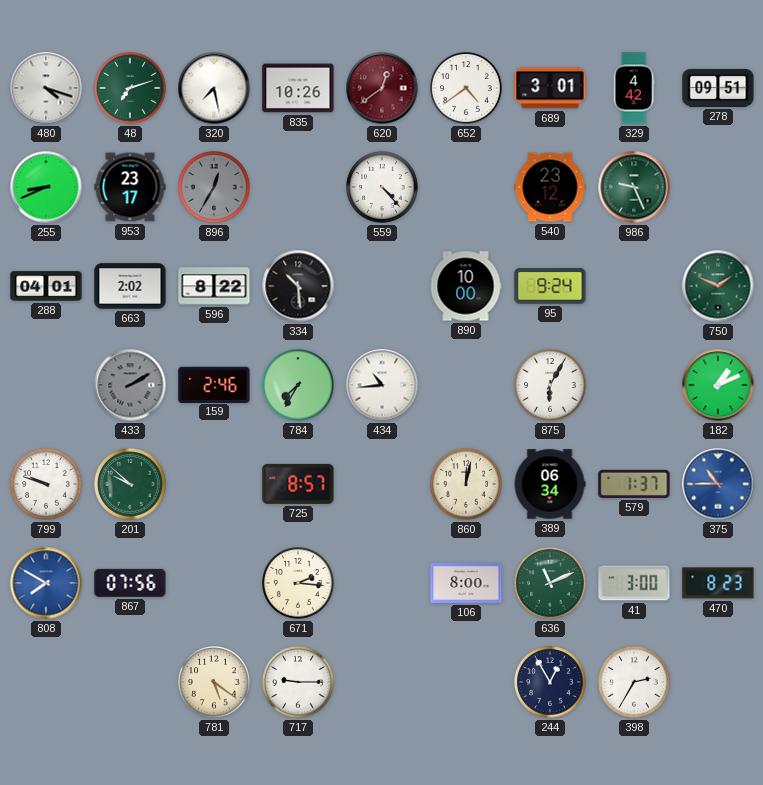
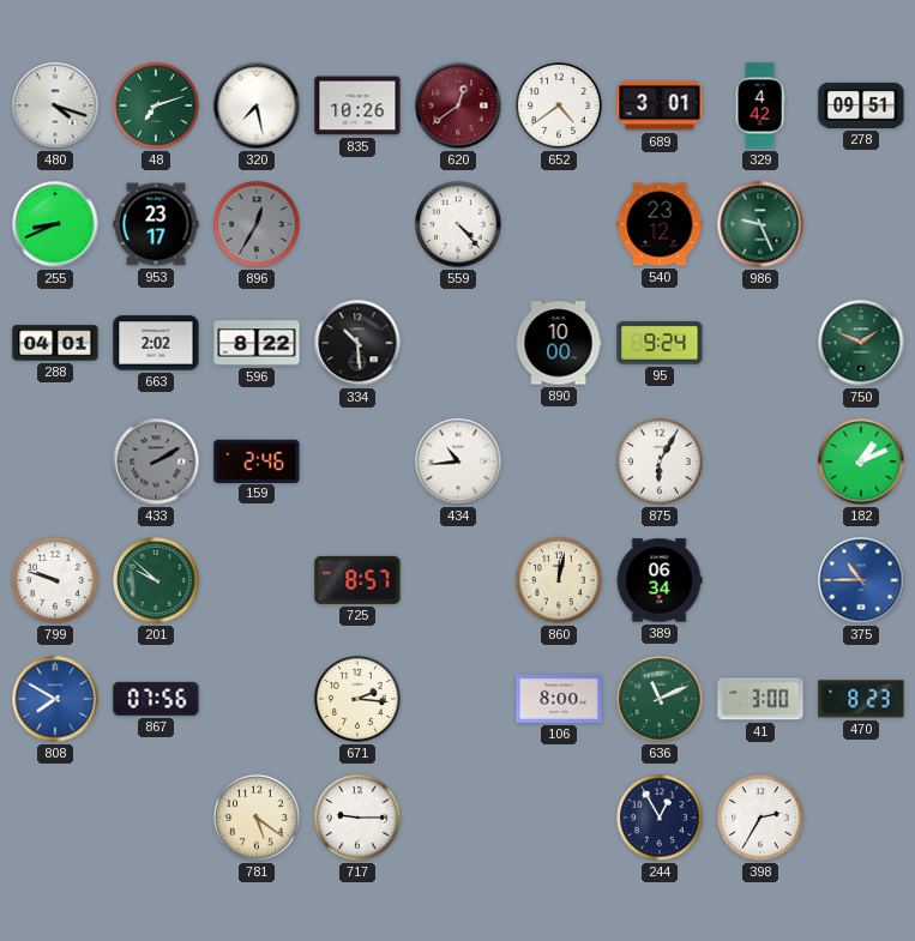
784: 7:35 -> none (298, 385)
579: 1:37 -> none (634, 484)
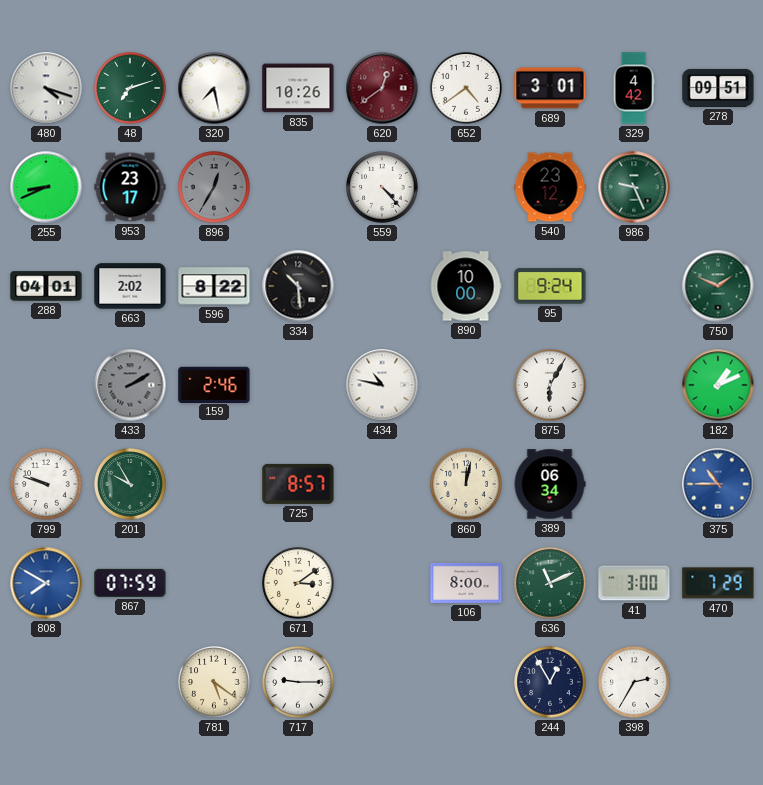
434: 10:44 -> 10:47 (382, 385)
201: 9:52 -> 9:55 (130, 484)
867: 07:56 -> 07:59 (130, 583)
671: 2:16 -> 3:09 (298, 583)
470: 8:23 -> 7:29 (718, 583)
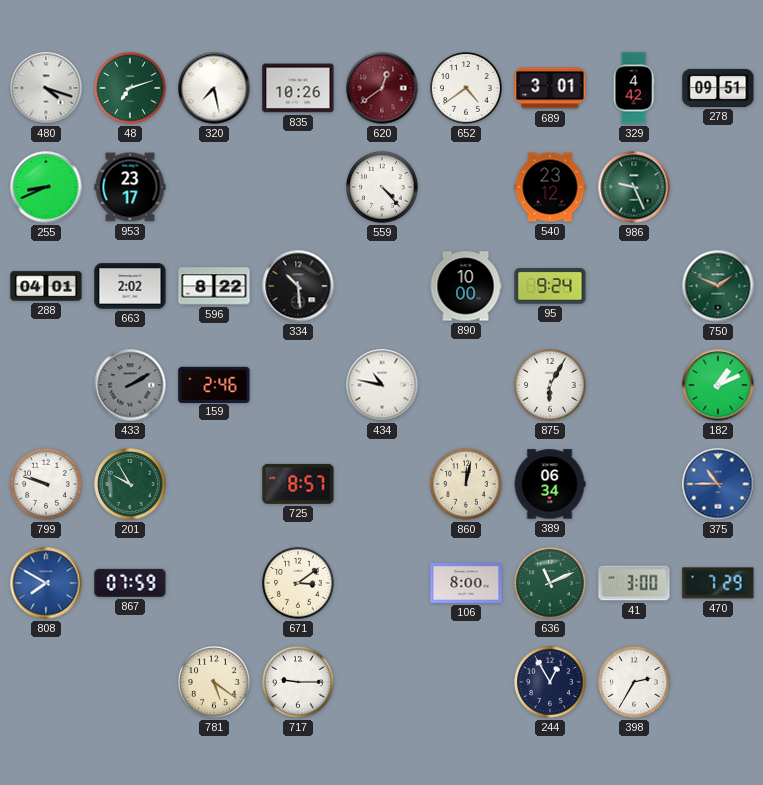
896: 12:35 -> none (214, 187)
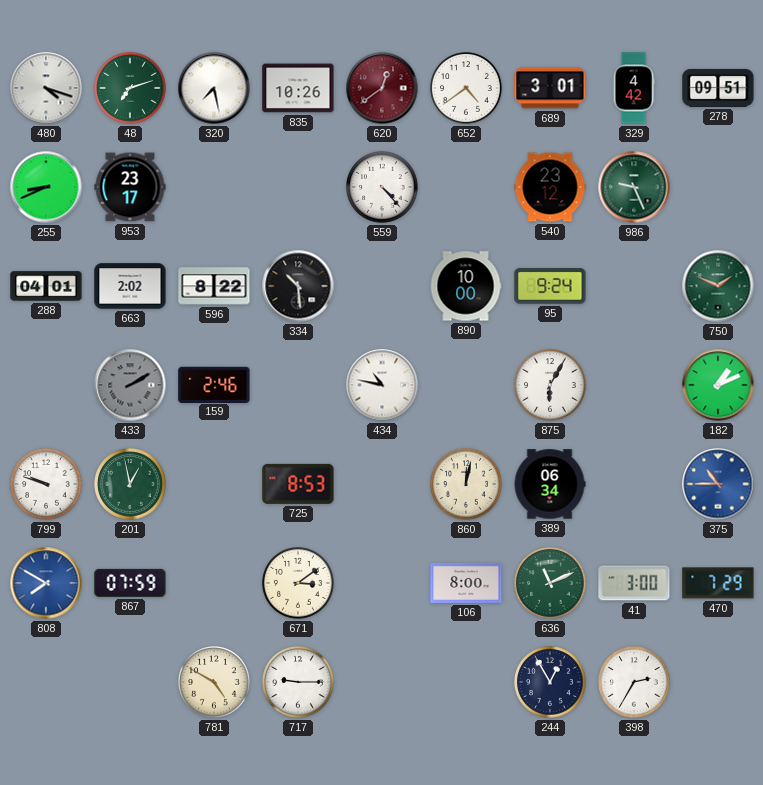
201: 9:55 -> 12:58 (130, 484)
725: 8:57 -> 8:53 (298, 484)
781: 5:21 -> 4:50 (214, 682)
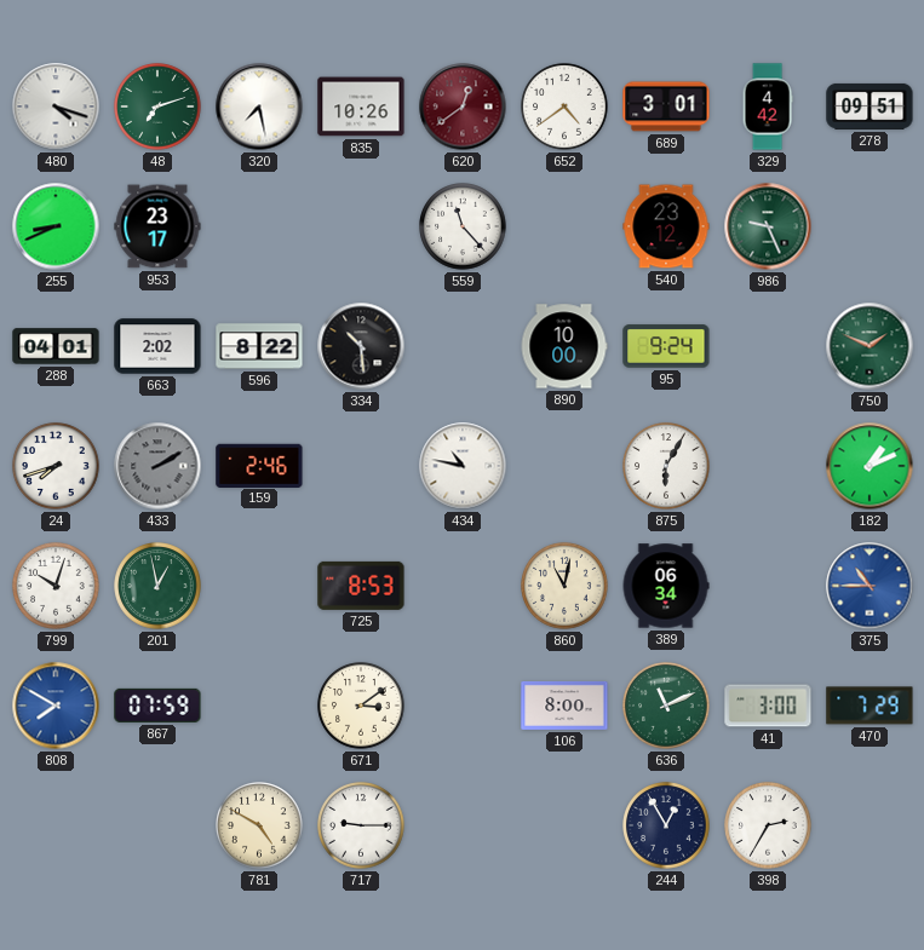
559: 4:23 -> 11:23 (463, 226)
24: none -> 7:42 (56, 466)
799: 9:48 -> 10:03 (56, 586)
860: 12:02 -> 11:02 (564, 586)
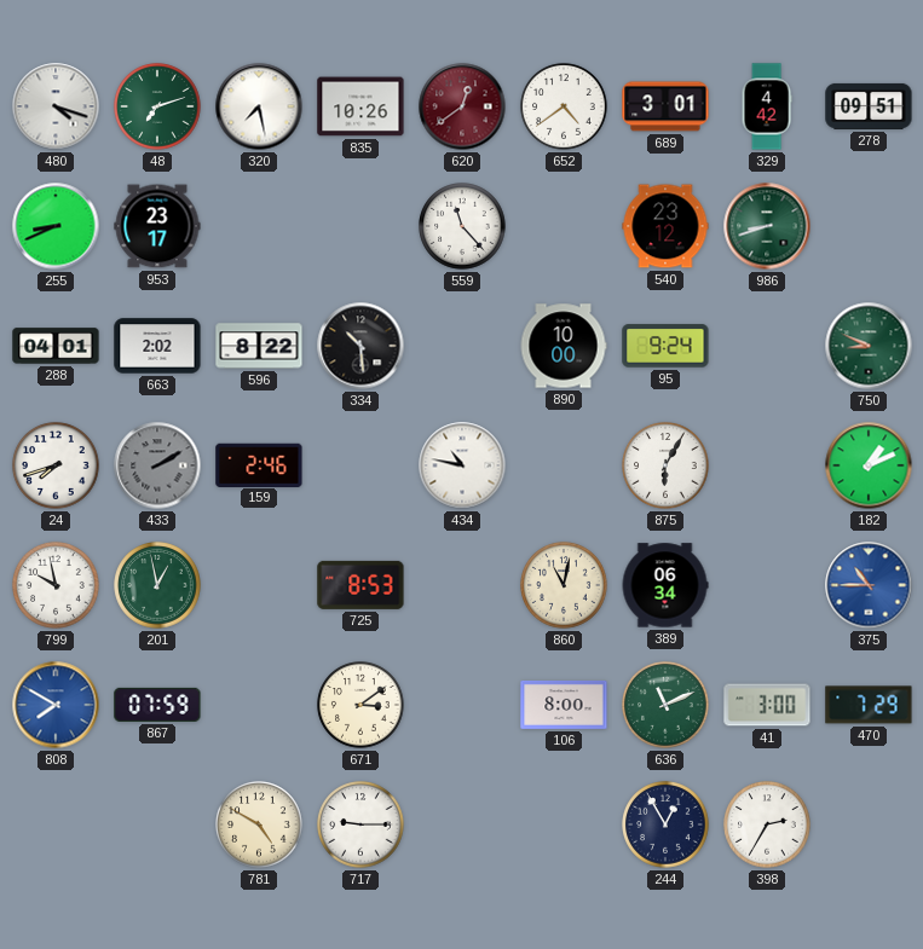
986: 9:26 -> 8:42 (767, 226)
750: 1:49 -> 8:49 (869, 346)
799: 10:03 -> 9:58 (56, 585)
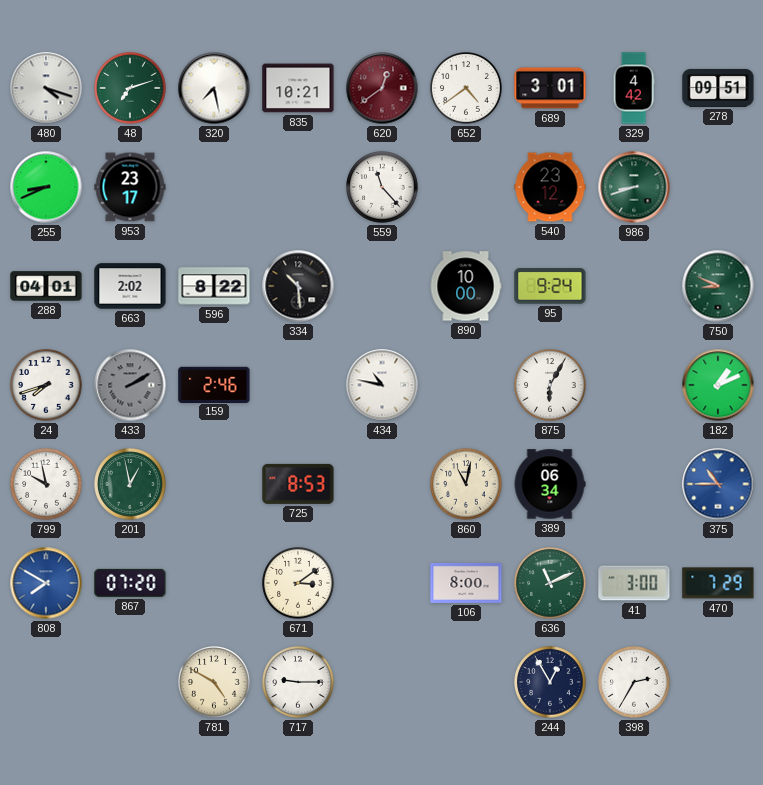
835: 10:26 -> 10:21 (298, 88)
867: 07:59 -> 07:20 (130, 583)
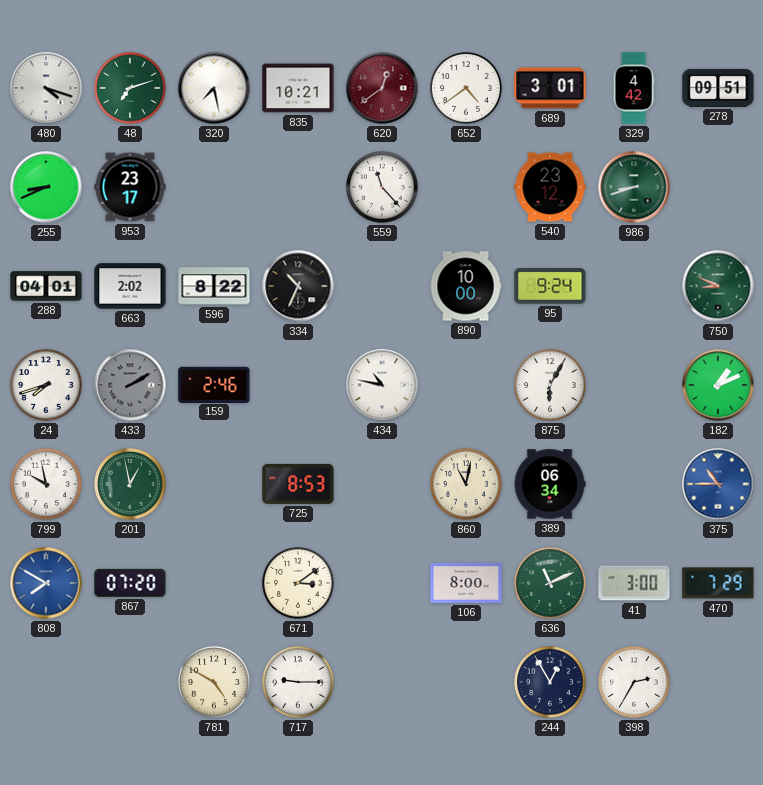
334: 10:29 -> 10:34 (298, 286)
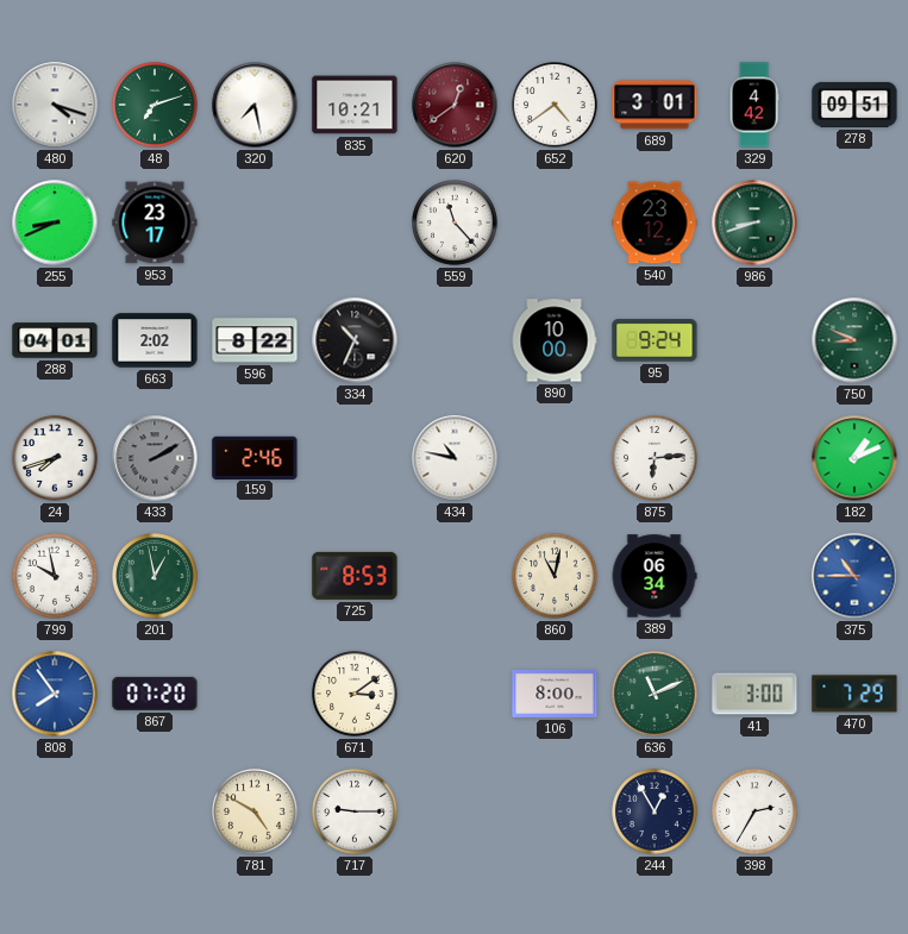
875: 6:05 -> 6:14 (655, 458)
808: 7:50 -> 7:54 (55, 694)
